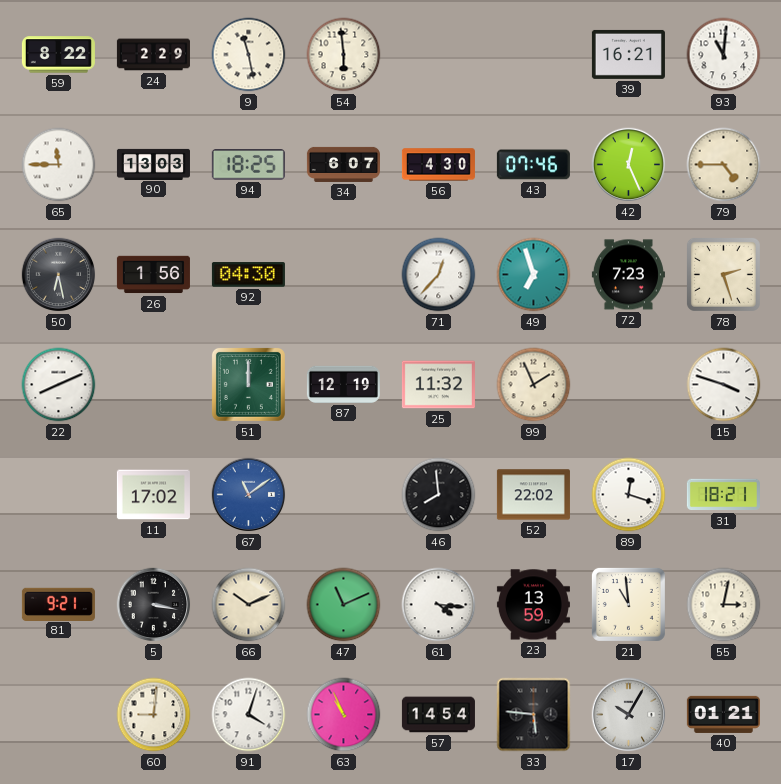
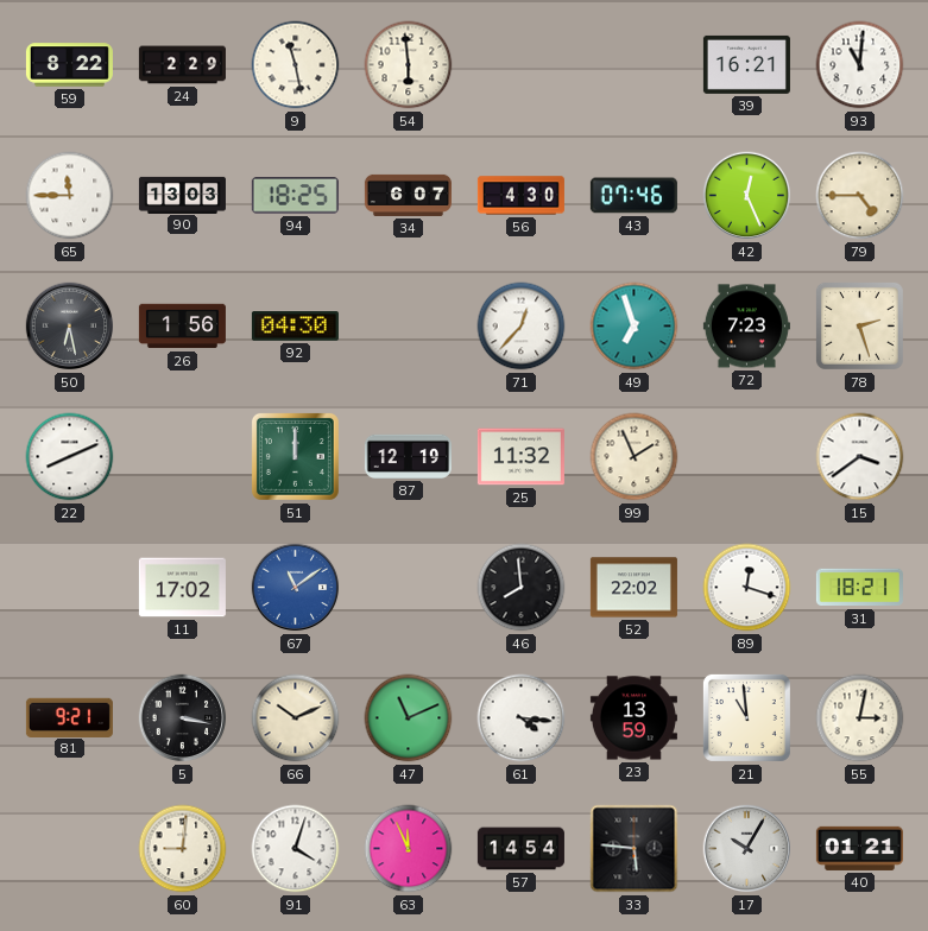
15: 3:48 -> 3:39 (860, 457)
63: 10:56 -> 11:56 (409, 849)
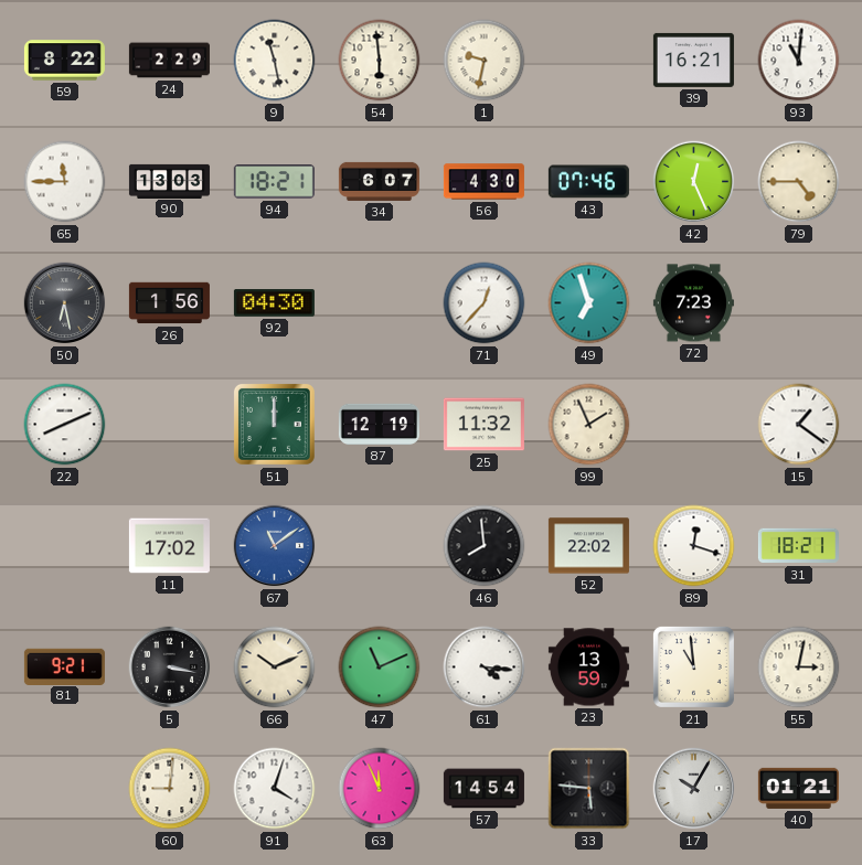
1: none -> 9:32 (485, 61)
94: 18:25 -> 18:21 (274, 182)
78: 2:27 -> none (859, 325)
15: 3:39 -> 1:21 (799, 425)
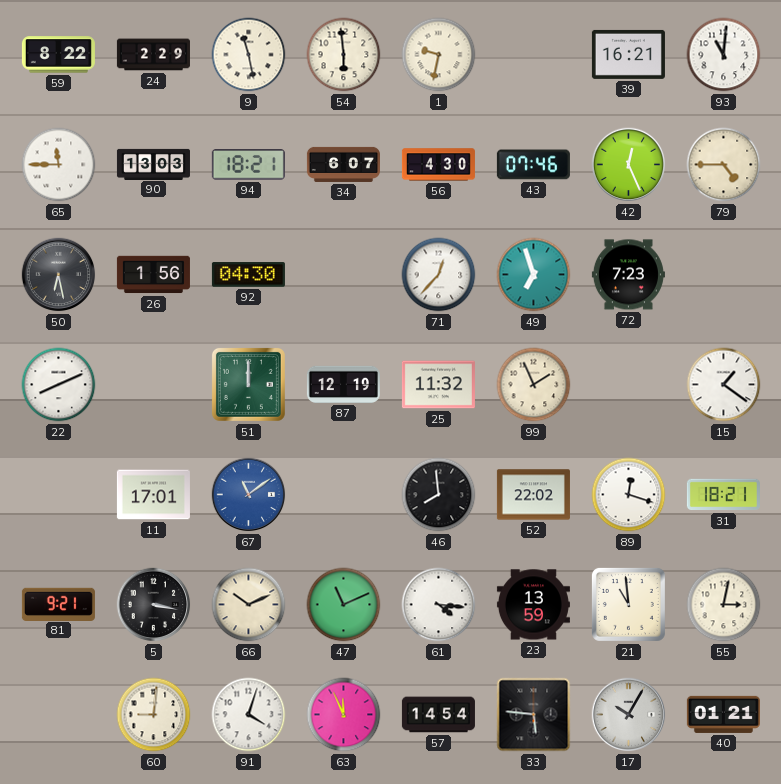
11: 17:02 -> 17:01 (153, 495)
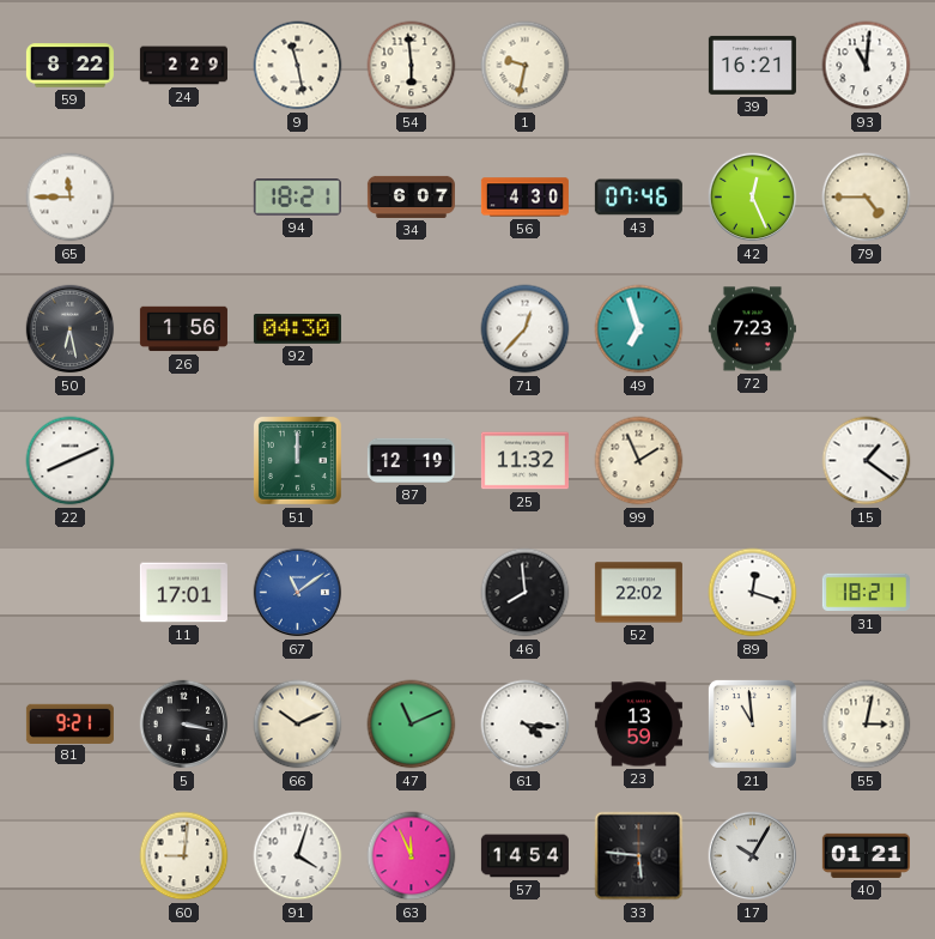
90: 13:03 -> none (153, 164)
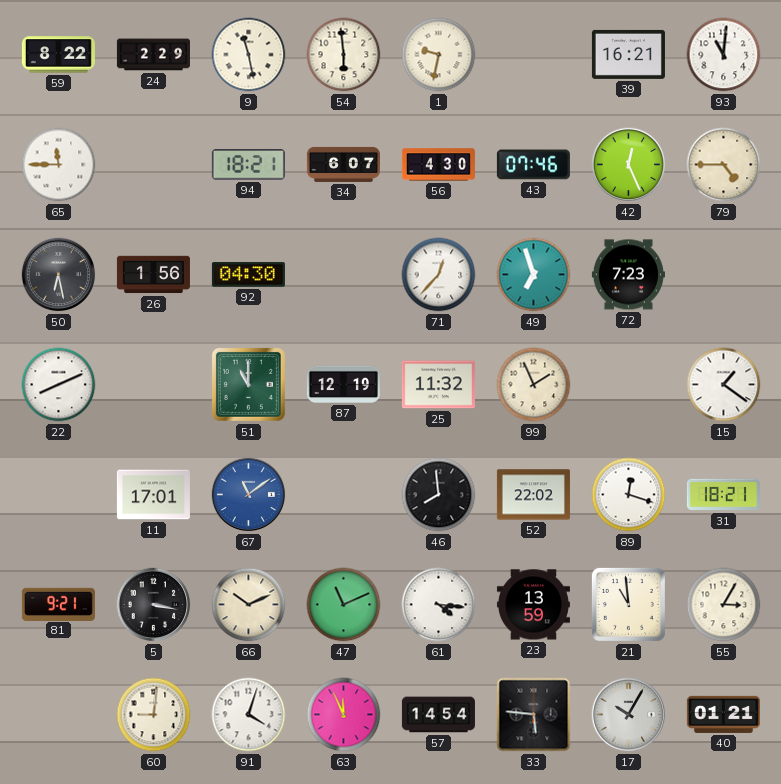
51: 12:00 -> 11:00 (248, 384)
55: 3:02 -> 3:05 (724, 605)
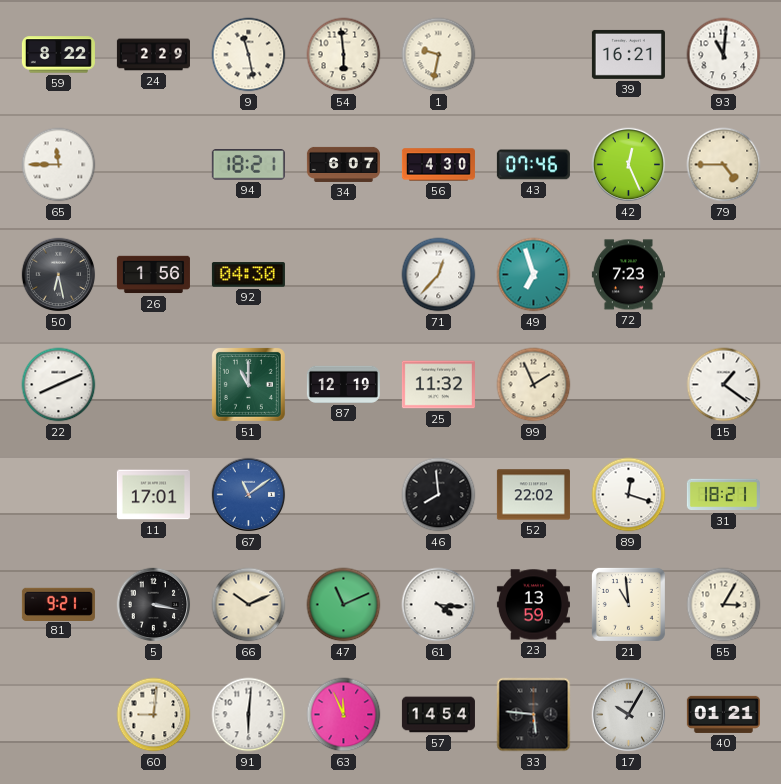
91: 4:03 -> 6:01 (249, 715)
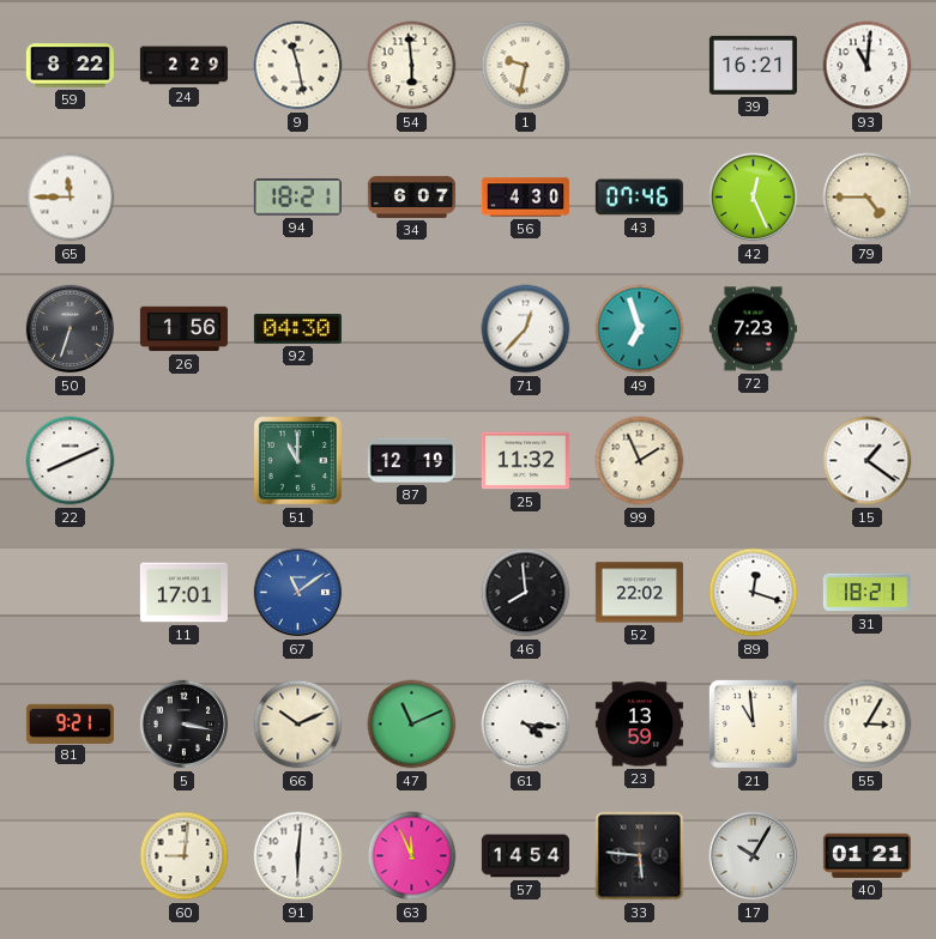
50: 6:28 -> 6:33 (71, 329)
